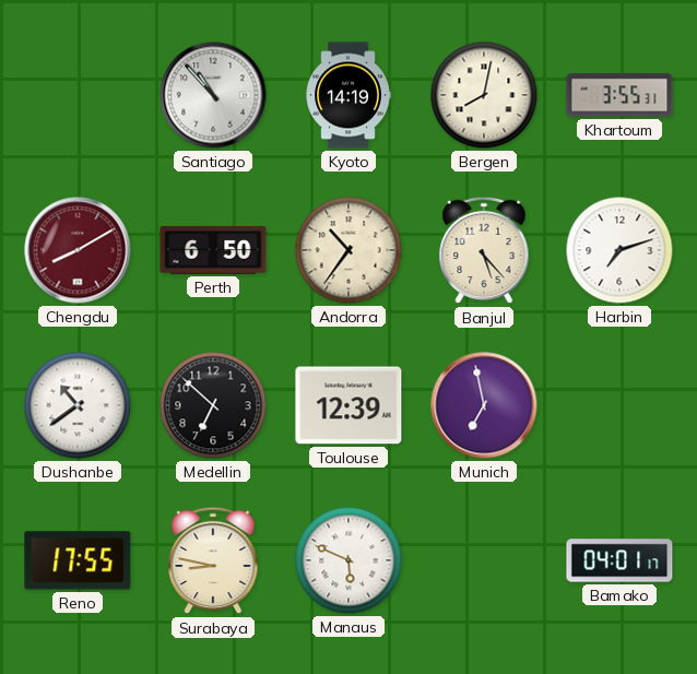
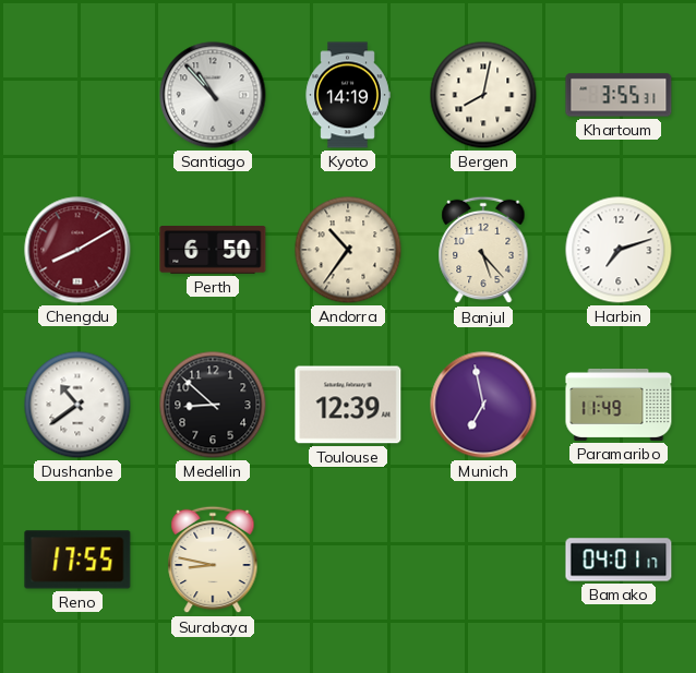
Medellin: 6:52 -> 8:52 (213, 405)
Paramaribo: none -> 11:49 (619, 405)
Manaus: 5:49 -> none (349, 560)
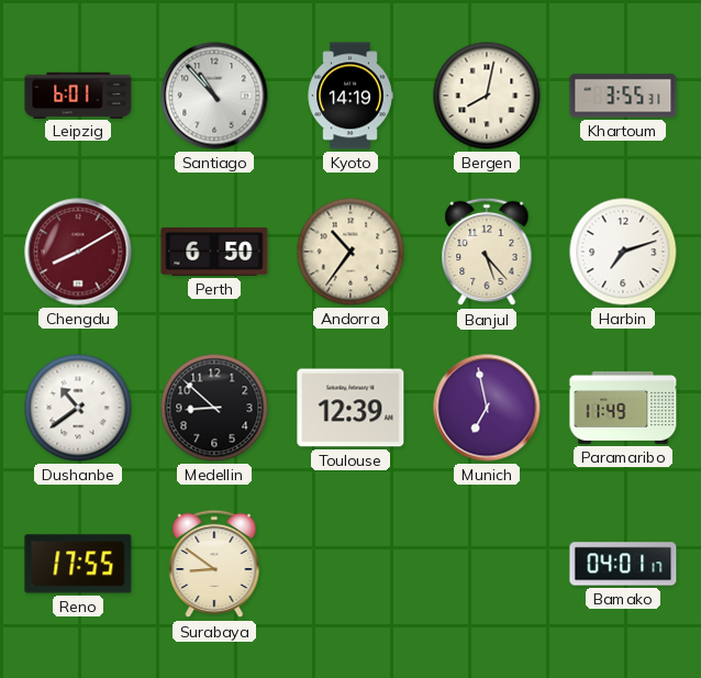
Leipzig: none -> 6:01 (78, 95)
Surabaya: 8:47 -> 8:51 (214, 564)
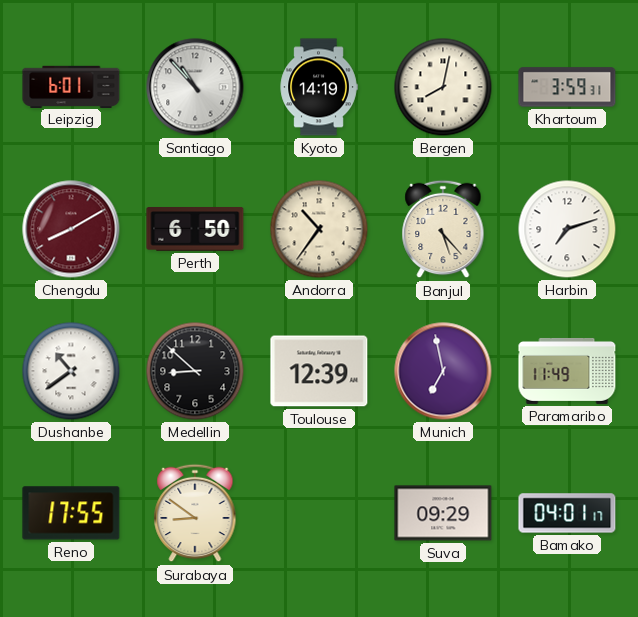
Khartoum: 3:55 -> 3:59 (567, 87)
Suva: none -> 09:29 (443, 513)
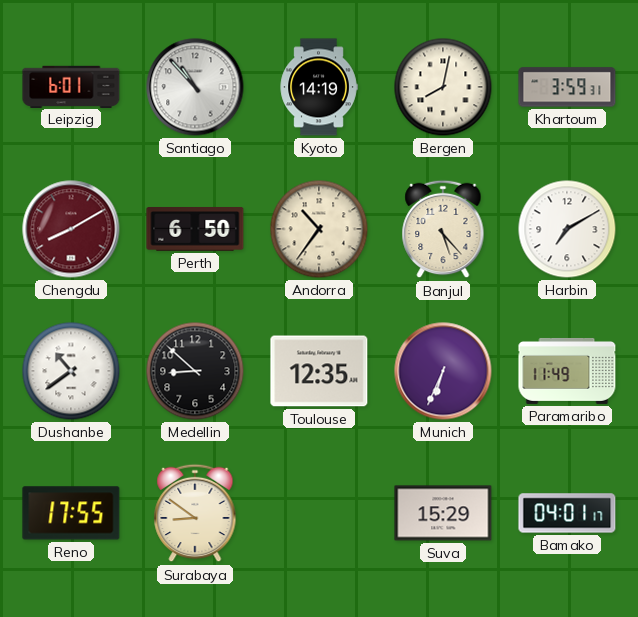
Harbin: 7:12 -> 7:10 (567, 229)
Toulouse: 12:39 -> 12:35 (319, 371)
Munich: 6:58 -> 6:34 (443, 371)
Suva: 09:29 -> 15:29 (443, 513)
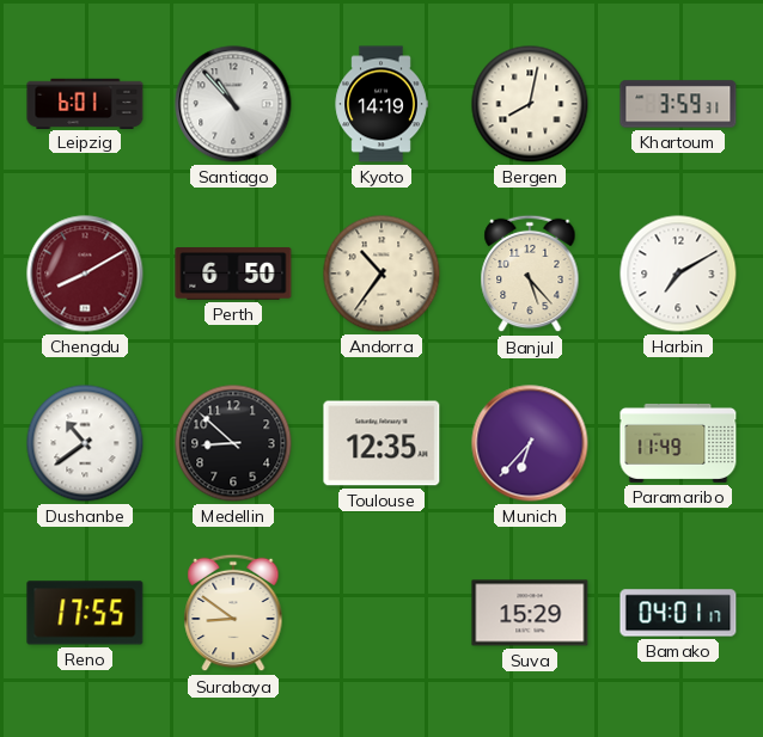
Munich: 6:34 -> 6:37 (530, 443)
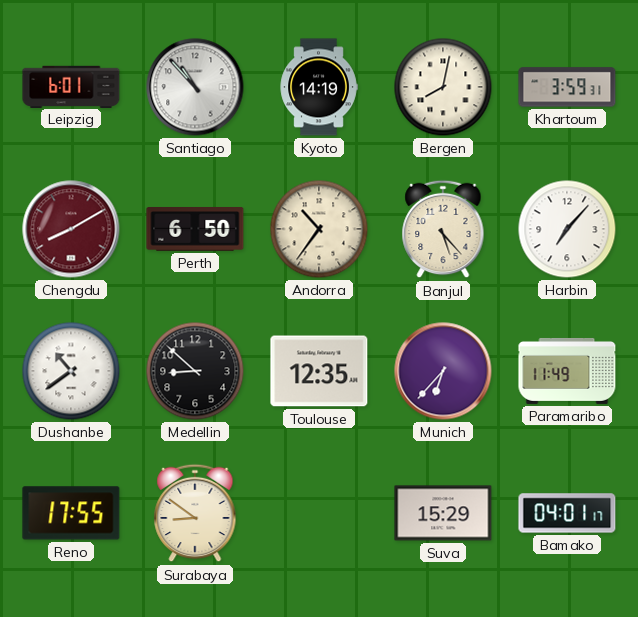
Harbin: 7:10 -> 7:07 (567, 229)
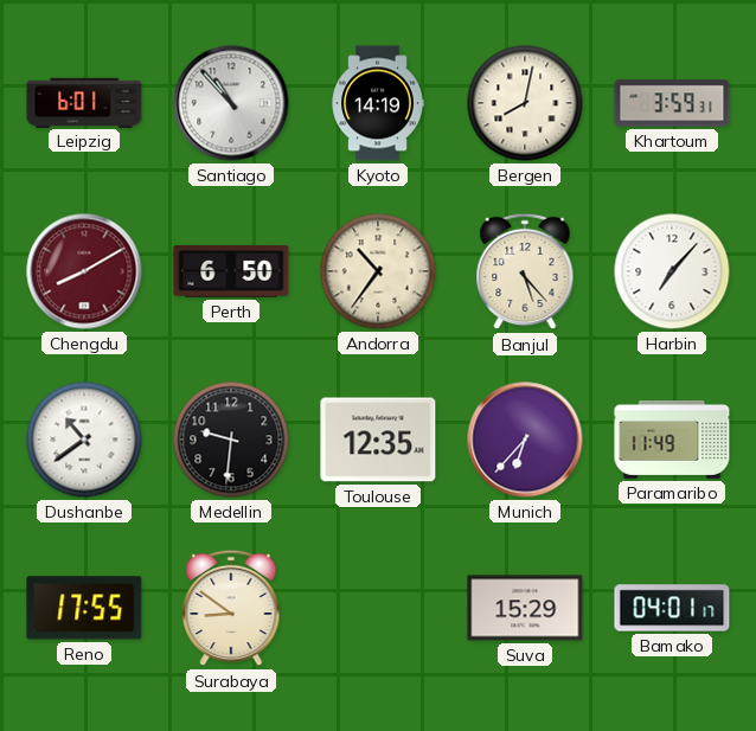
Medellin: 8:52 -> 9:31 (231, 440)
